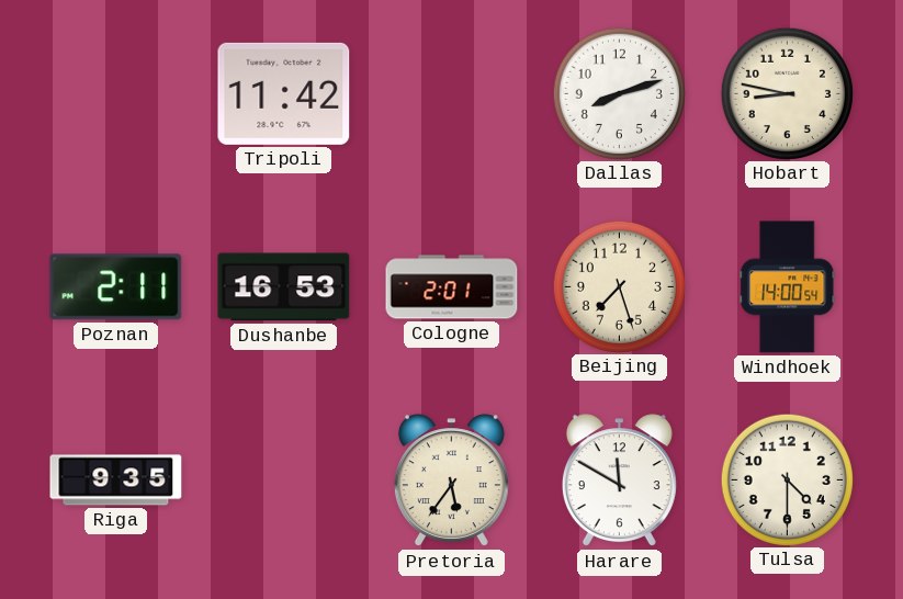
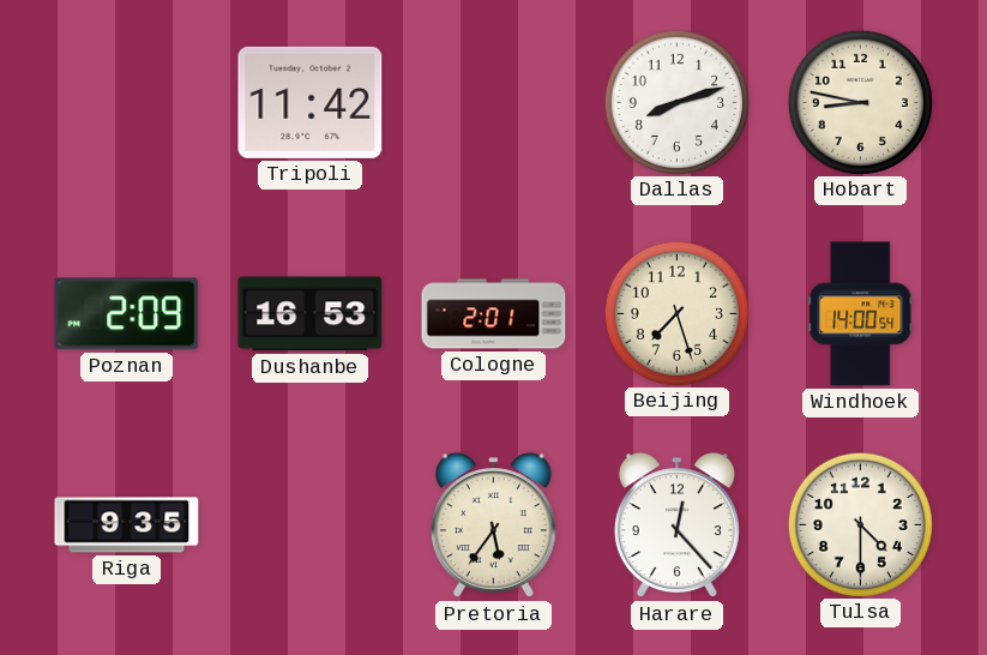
Poznan: 2:11 -> 2:09 (127, 314)
Harare: 11:50 -> 12:23 (676, 525)
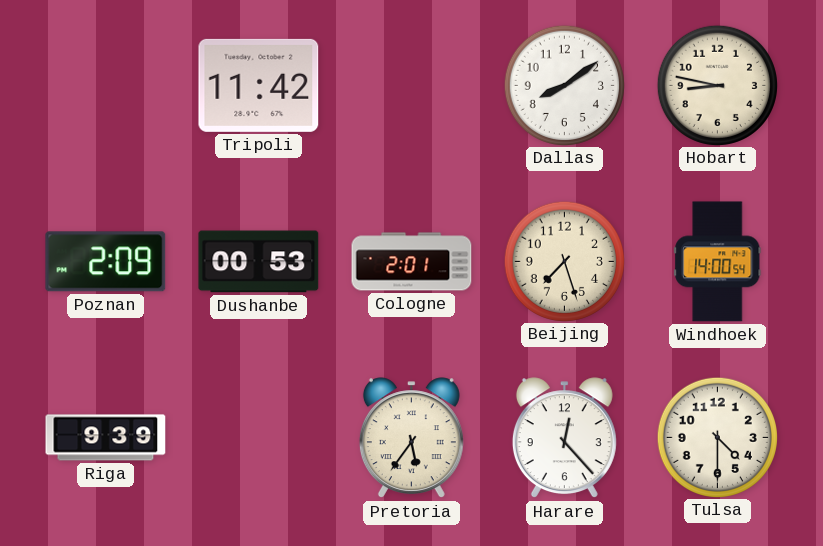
Dallas: 8:12 -> 8:09 (564, 85)
Dushanbe: 16:53 -> 00:53 (259, 262)
Riga: 9:35 -> 9:39 (106, 438)
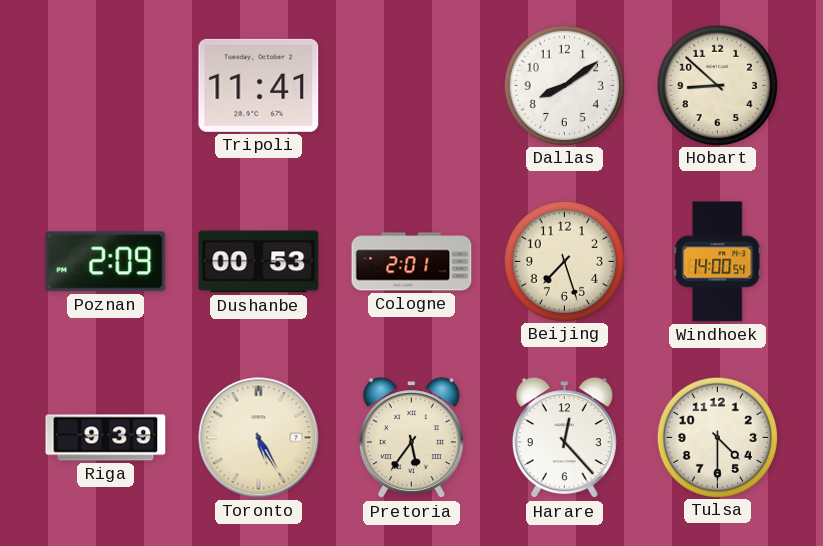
Tripoli: 11:42 -> 11:41 (259, 85)
Hobart: 8:47 -> 8:52 (717, 85)
Toronto: none -> 5:25 (259, 438)
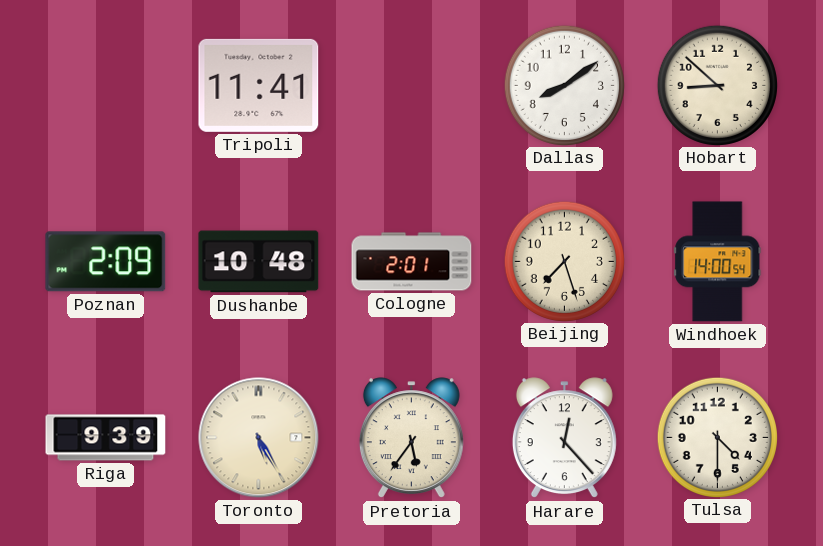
Dushanbe: 00:53 -> 10:48 (259, 262)
